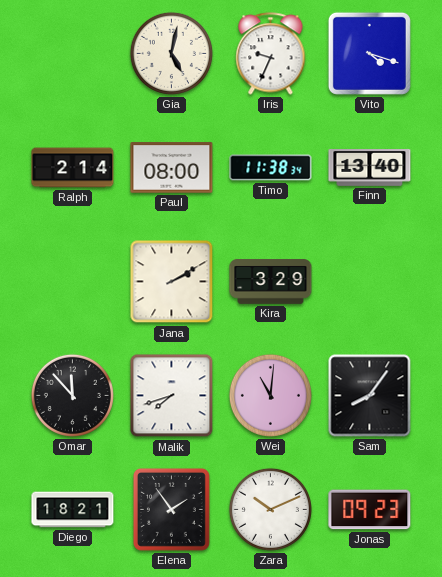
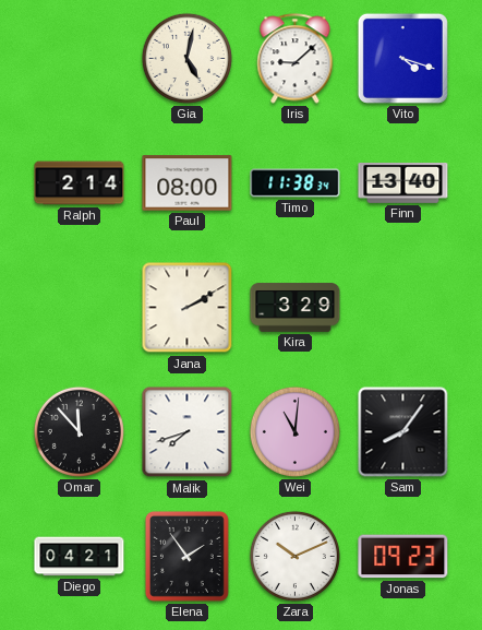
Iris: 9:34 -> 9:08 (296, 59)
Diego: 18:21 -> 04:21 (80, 557)
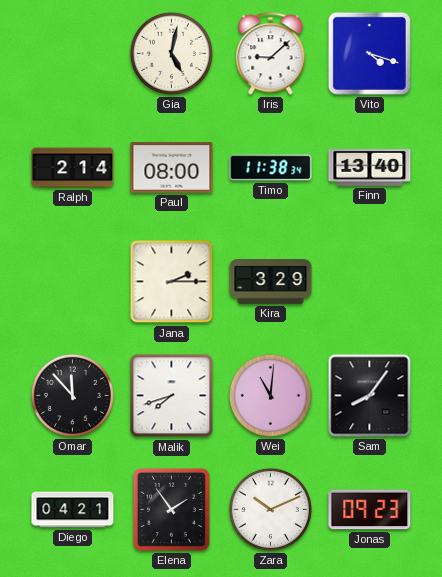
Jana: 2:10 -> 2:15 (172, 282)
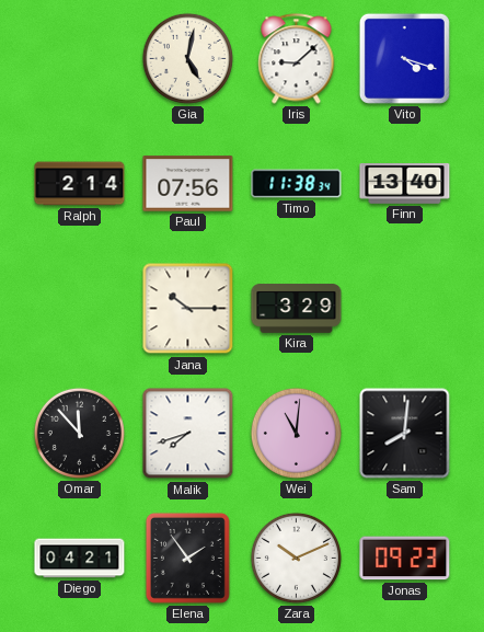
Paul: 08:00 -> 07:56 (188, 184)
Jana: 2:15 -> 10:15 (188, 309)
Sam: 8:06 -> 8:01 (405, 434)
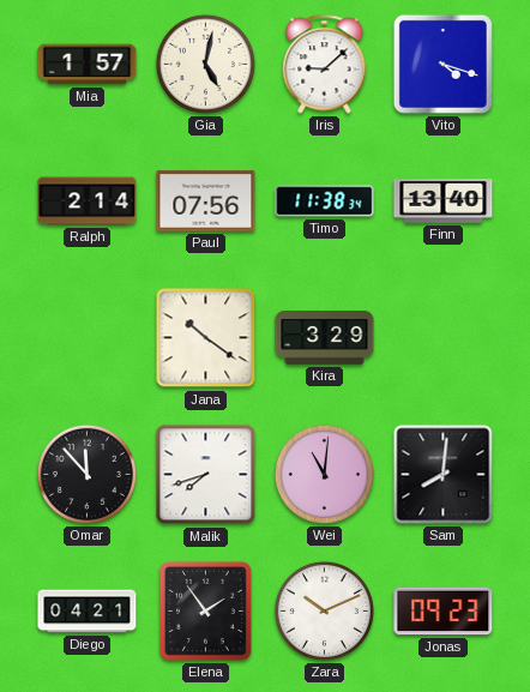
Mia: none -> 1:57 (88, 65)
Jana: 10:15 -> 10:21 (206, 338)
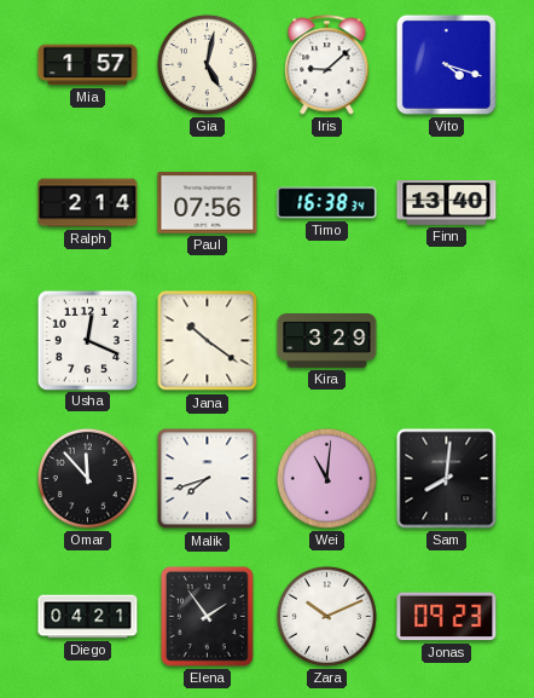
Timo: 11:38 -> 16:38 (327, 203)
Usha: none -> 12:19 (87, 340)
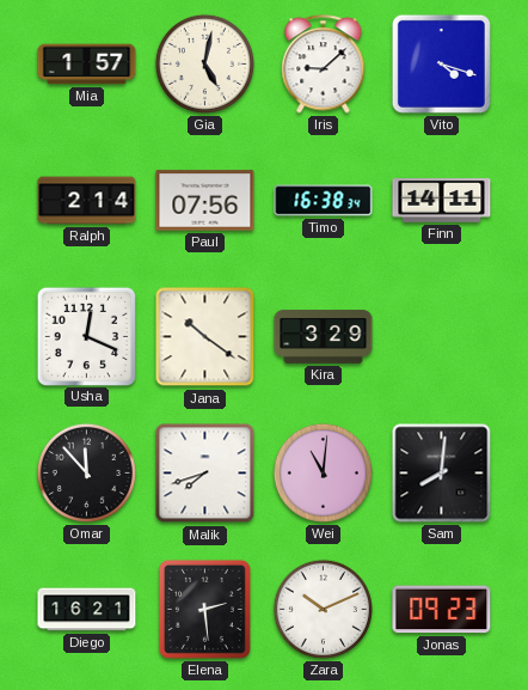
Finn: 13:40 -> 14:11 (442, 201)
Diego: 04:21 -> 16:21 (87, 610)
Elena: 1:54 -> 2:29 (204, 609)
